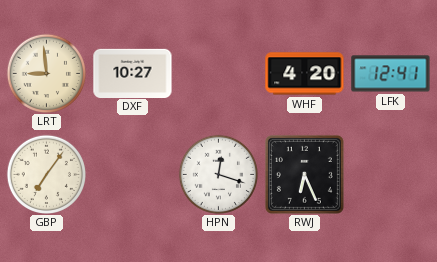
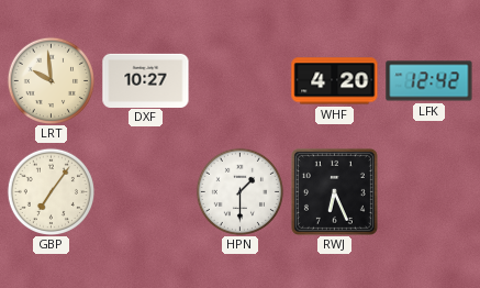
LRT: 8:59 -> 9:59 (51, 80)
LFK: 12:41 -> 12:42 (429, 81)
HPN: 12:18 -> 1:30 (239, 191)
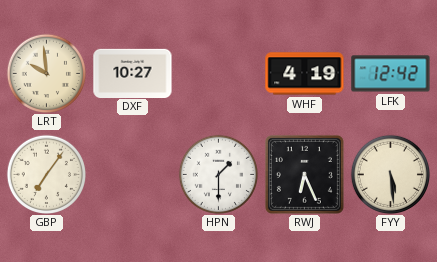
WHF: 4:20 -> 4:19 (305, 74)
FYY: none -> 5:29 (390, 174)
